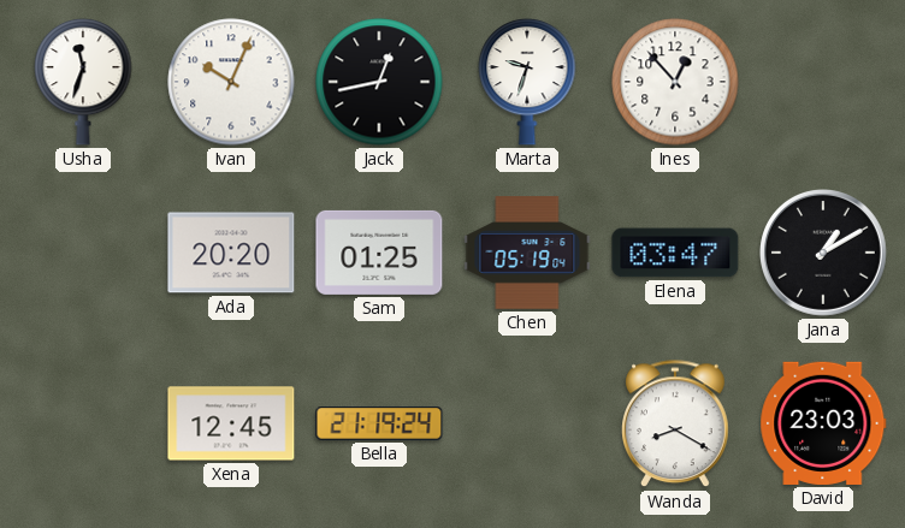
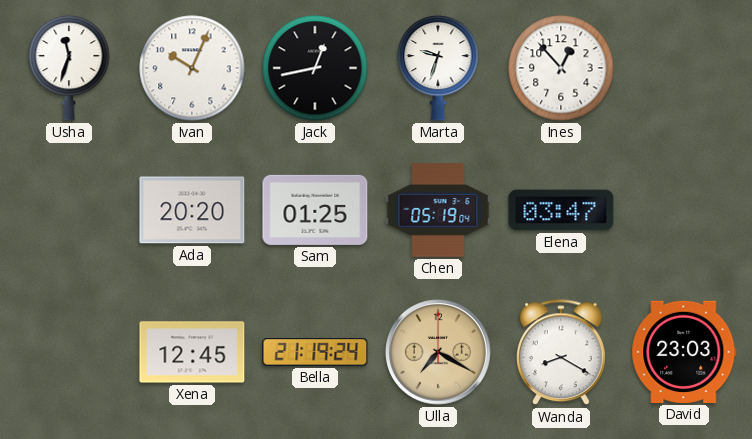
Jana: 1:10 -> none (824, 254)
Ulla: none -> 7:20 (439, 353)
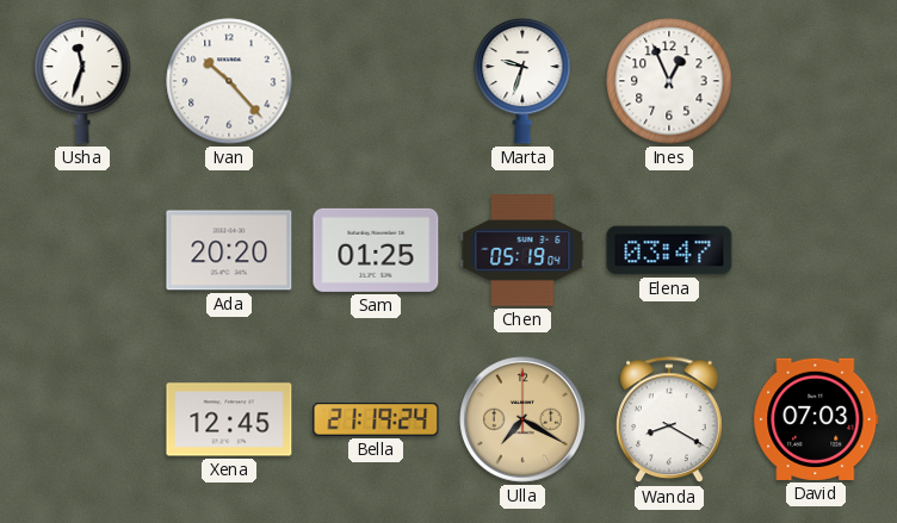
Ivan: 10:04 -> 10:23 (229, 81)
Jack: 12:43 -> none (315, 68)
Ines: 12:53 -> 12:56 (669, 81)
David: 23:03 -> 07:03 (816, 419)
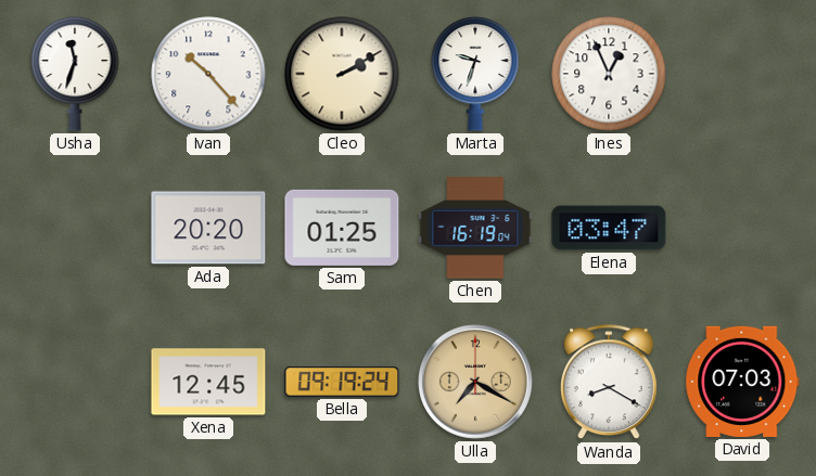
Cleo: none -> 2:10 (342, 74)
Chen: 05:19 -> 16:19 (475, 228)
Bella: 21:19 -> 09:19 (342, 382)
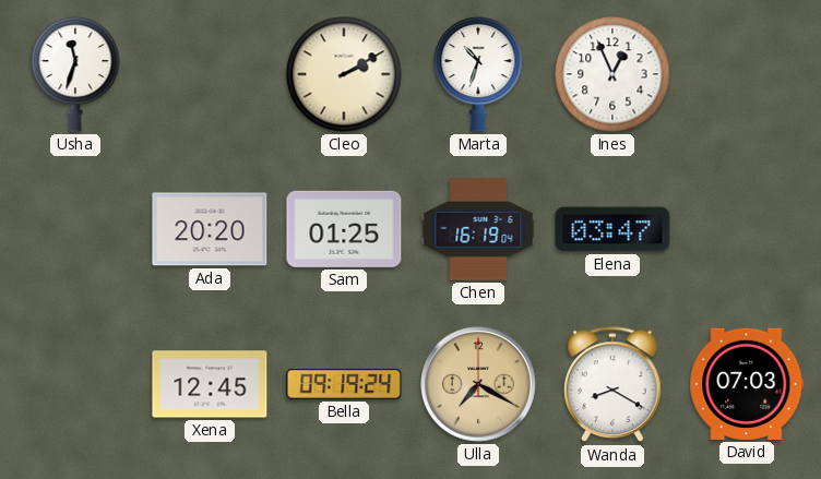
Ivan: 10:23 -> none (208, 74)
Marta: 9:33 -> 10:33 (478, 74)
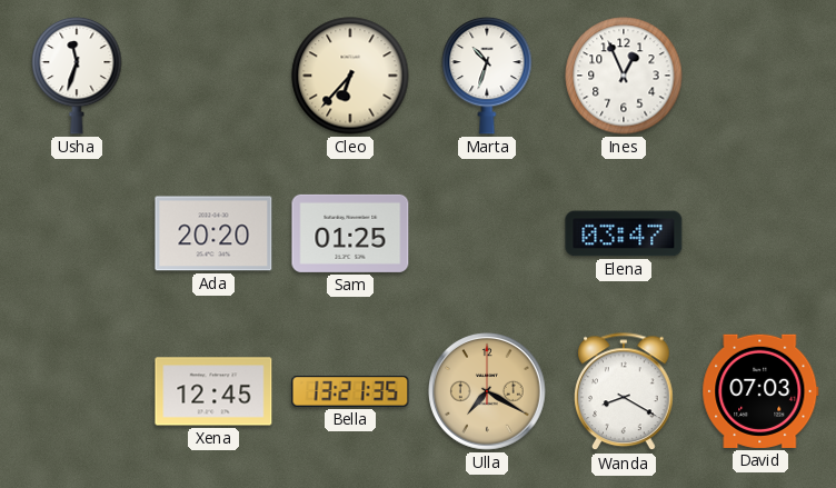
Cleo: 2:10 -> 6:37 (350, 76)
Chen: 16:19 -> none (478, 229)
Bella: 09:19 -> 13:21 (350, 391)
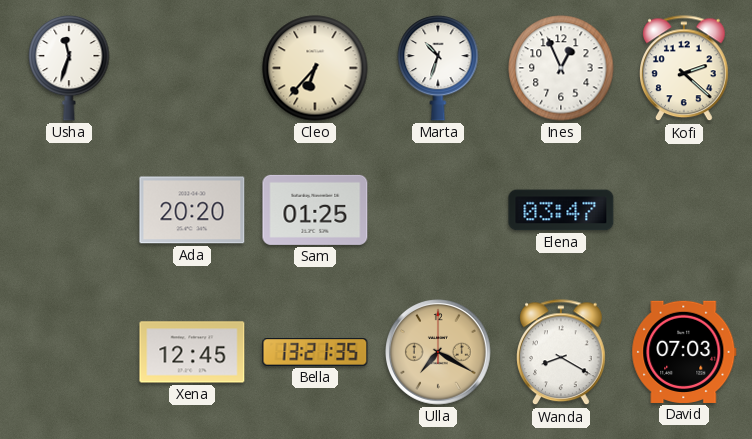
Kofi: none -> 2:22 (685, 69)
